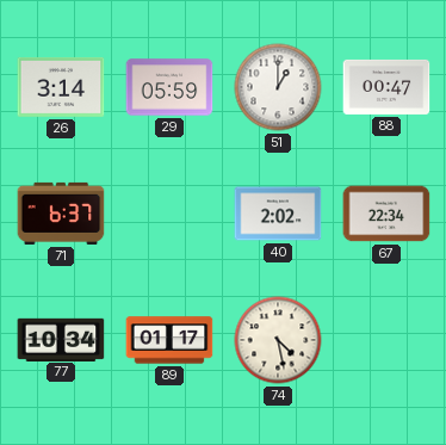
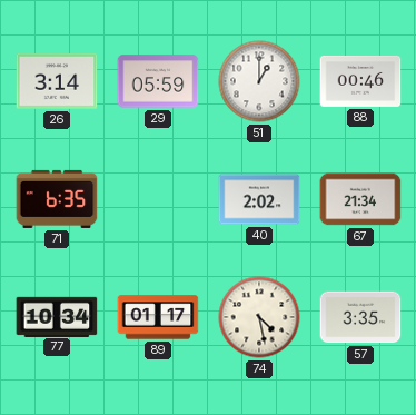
88: 00:47 -> 00:46 (360, 81)
71: 6:37 -> 6:35 (57, 199)
67: 22:34 -> 21:34 (360, 199)
57: none -> 3:35 (360, 317)
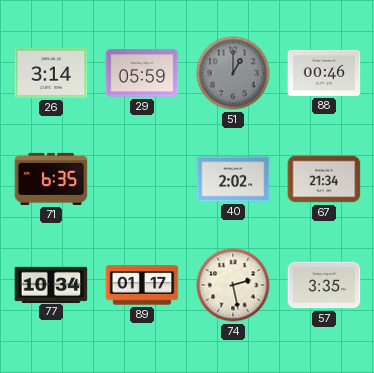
51 dial: white -> grey (233, 73)
74: 4:28 -> 2:28 (233, 285)
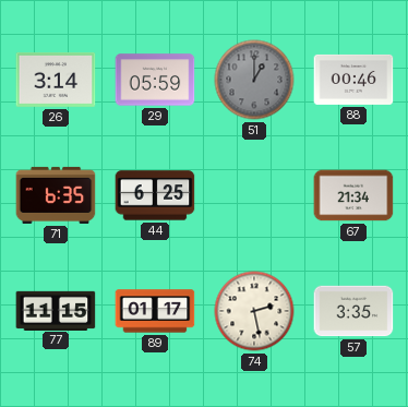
44: none -> 6:25 (155, 195)
40: 2:02 -> none (233, 179)
77: 10:34 -> 11:15 (56, 310)
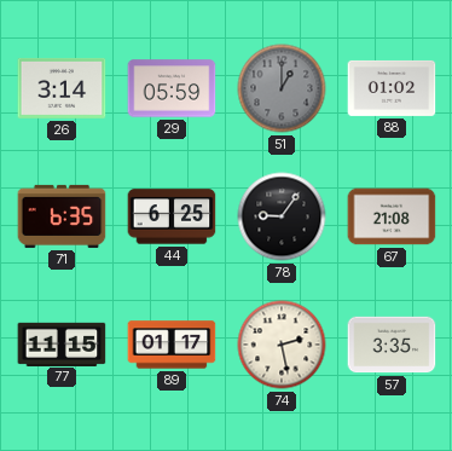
88: 00:46 -> 01:02 (392, 88)
78: none -> 9:06 (282, 216)
67: 21:34 -> 21:08 (392, 216)
